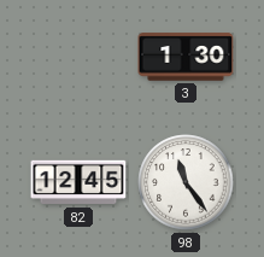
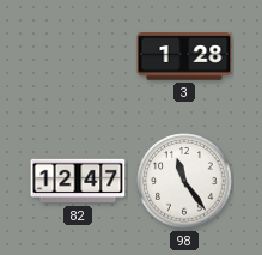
3: 1:30 -> 1:28 (184, 56)
82: 12:45 -> 12:47 (78, 181)
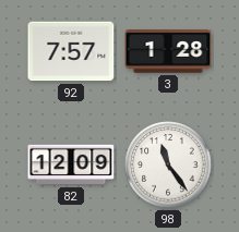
92: none -> 7:57 (71, 51)
82: 12:47 -> 12:09 (71, 164)
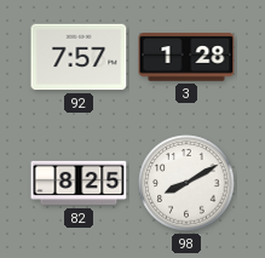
82: 12:09 -> 8:25 (79, 183)
98: 11:24 -> 8:10 (186, 183)
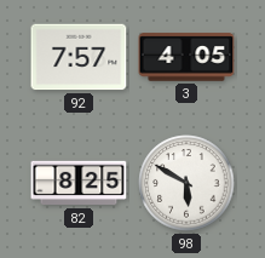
3: 1:28 -> 4:05 (186, 57)
98: 8:10 -> 5:50 (186, 183)
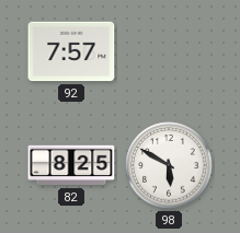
3: 4:05 -> none (186, 57)
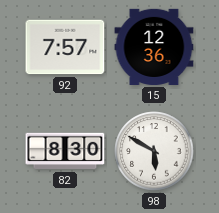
15: none -> 12:36 (154, 47)
82: 8:25 -> 8:30 (65, 151)
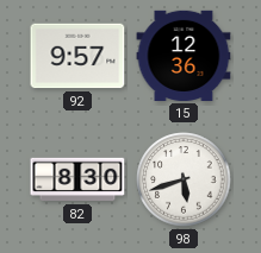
92: 7:57 -> 9:57 (77, 56)
98: 5:50 -> 5:42 (184, 179)
